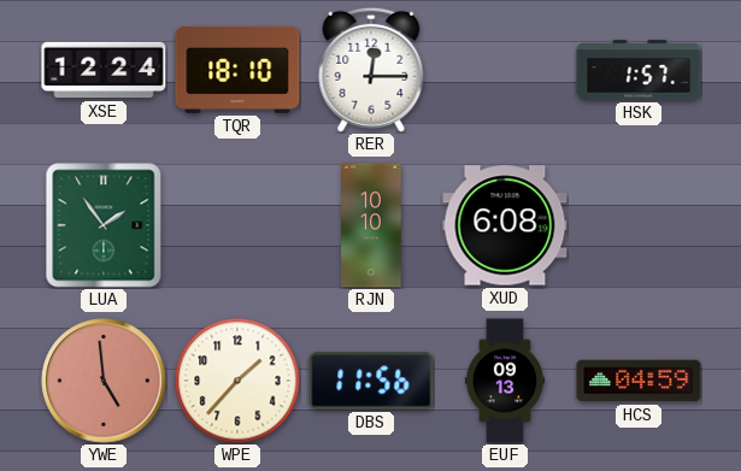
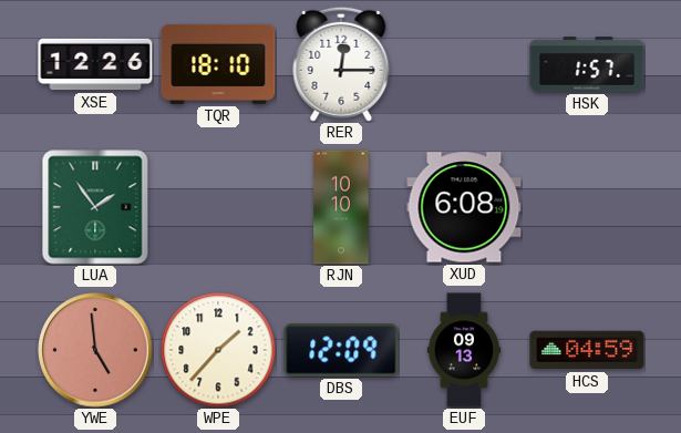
XSE: 12:24 -> 12:26 (95, 64)
DBS: 11:56 -> 12:09 (341, 350)
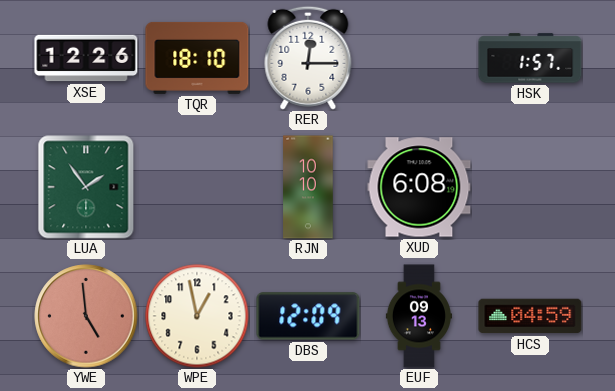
WPE: 1:37 -> 12:58 (197, 316)
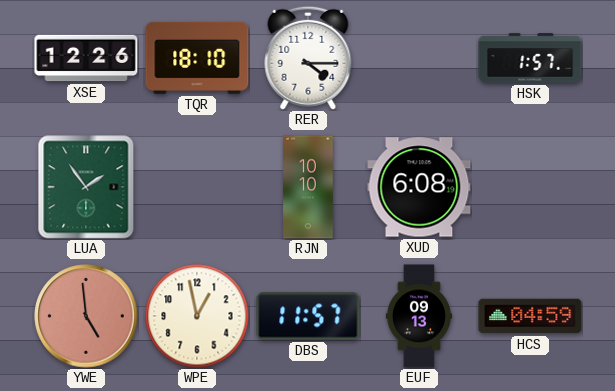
RER: 12:15 -> 4:15 (308, 58)
DBS: 12:09 -> 11:57 (308, 316)
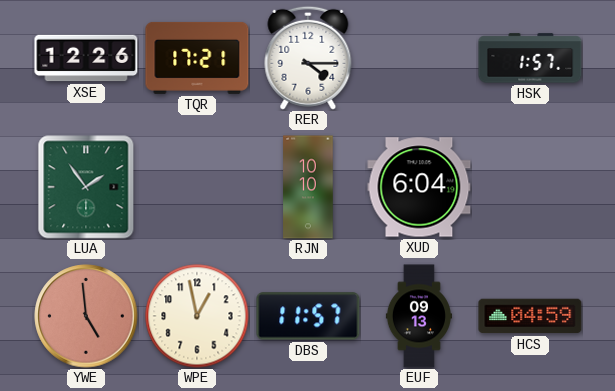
TQR: 18:10 -> 17:21 (197, 58)
XUD: 6:08 -> 6:04 (419, 187)
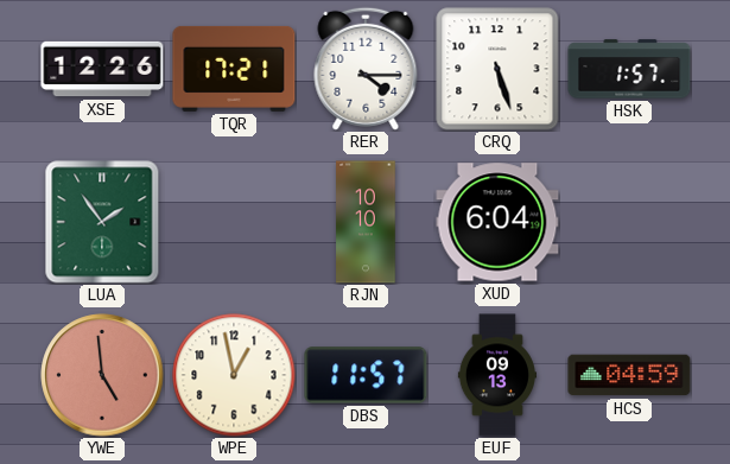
CRQ: none -> 5:27 (497, 69)
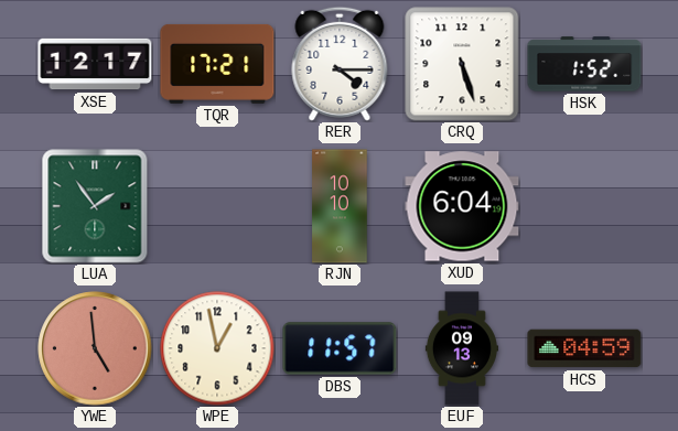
XSE: 12:26 -> 12:17 (95, 64)
HSK: 1:57 -> 1:52 (584, 64)
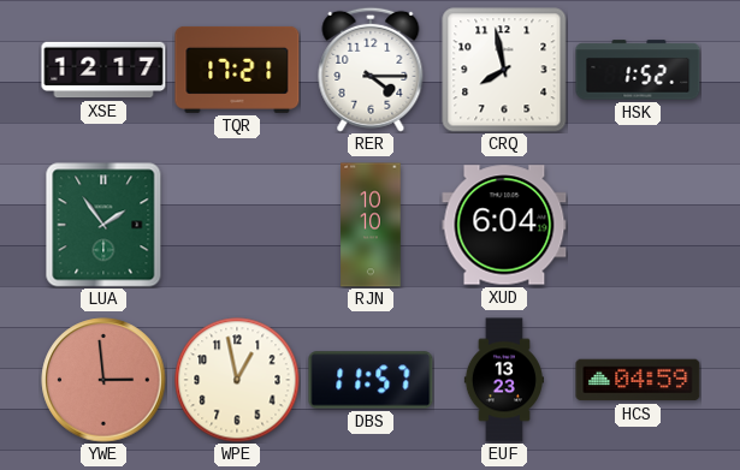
CRQ: 5:27 -> 7:58 (504, 70)
YWE: 4:59 -> 2:59 (103, 380)
EUF: 09:13 -> 13:23 (504, 380)
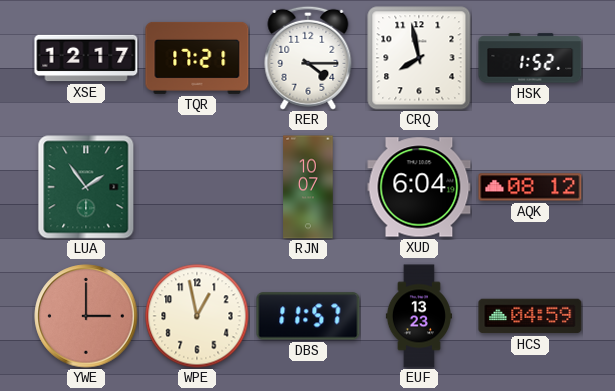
RJN: 10:10 -> 10:07 (308, 187)
AQK: none -> 08:12 (530, 187)
YWE: 2:59 -> 3:00 (86, 316)
